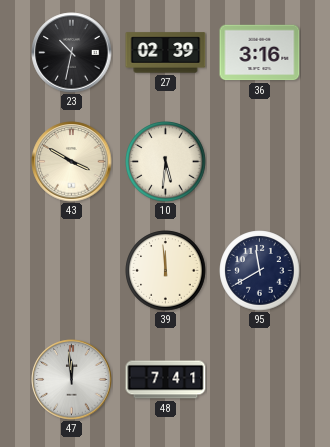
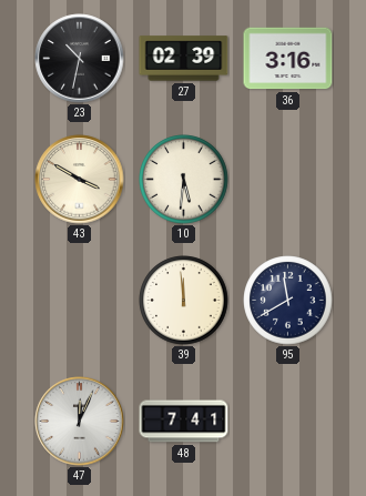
47: 11:59 -> 12:04 (80, 422)
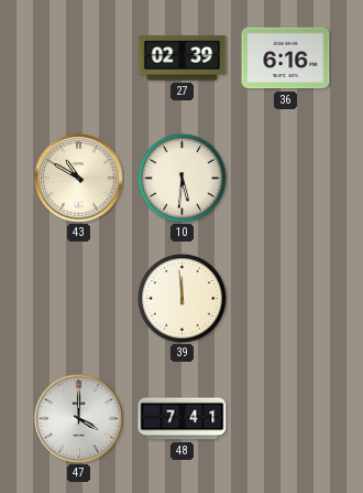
23: 10:32 -> none (80, 59)
36: 3:16 -> 6:16 (286, 58)
43: 3:50 -> 10:50 (79, 179)
95: 11:40 -> none (288, 301)
47: 12:04 -> 4:00 (79, 419)
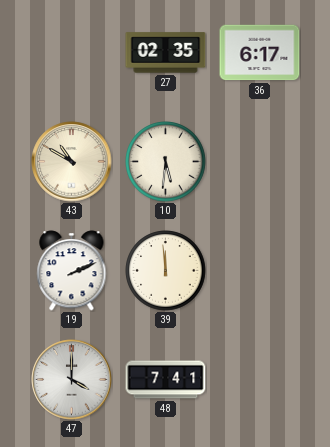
27: 02:39 -> 02:35 (166, 53)
36: 6:16 -> 6:17 (260, 53)
19: none -> 2:11 (72, 271)
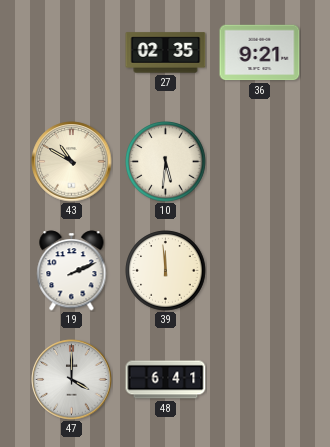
36: 6:17 -> 9:21 (260, 53)
48: 7:41 -> 6:41 (166, 380)
